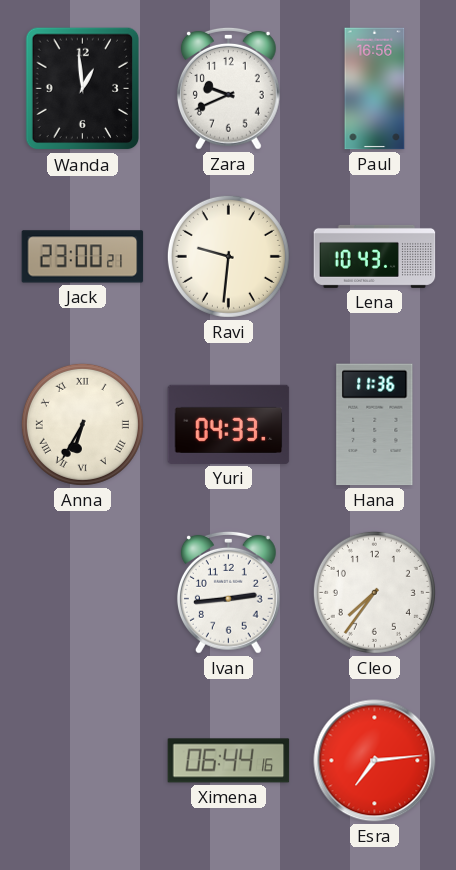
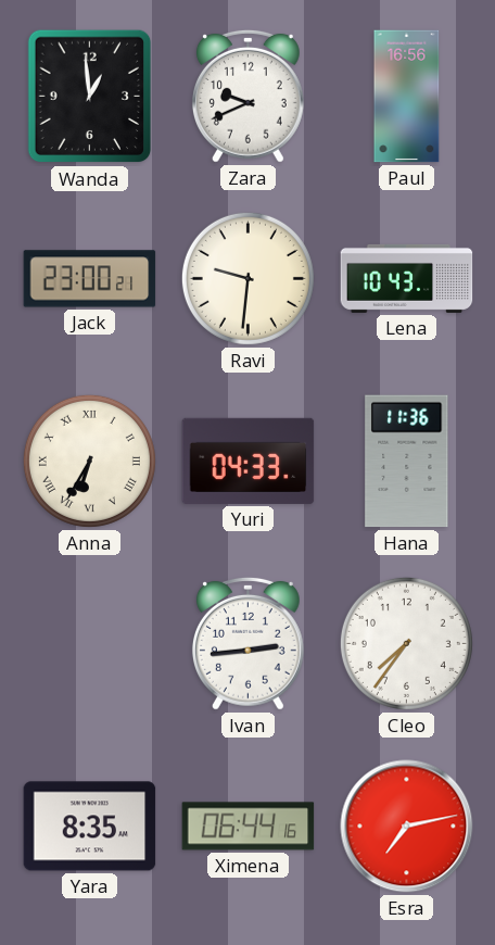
Yara: none -> 8:35 (90, 827)
Esra: 7:14 -> 7:13 (407, 827)
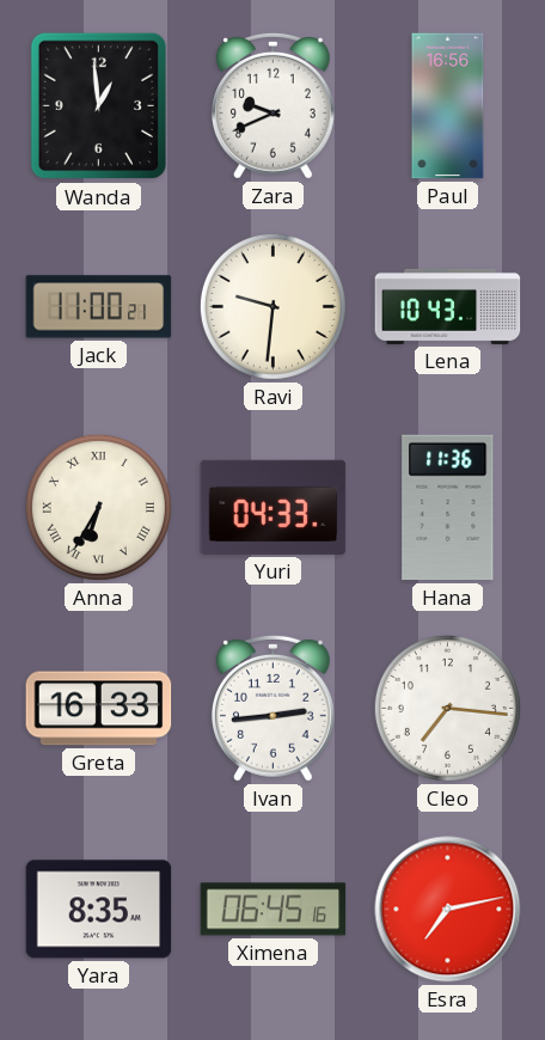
Jack: 23:00 -> 11:00 (99, 307)
Greta: none -> 16:33 (99, 709)
Cleo: 7:36 -> 7:16 (447, 708)
Ximena: 06:44 -> 06:45 (274, 910)
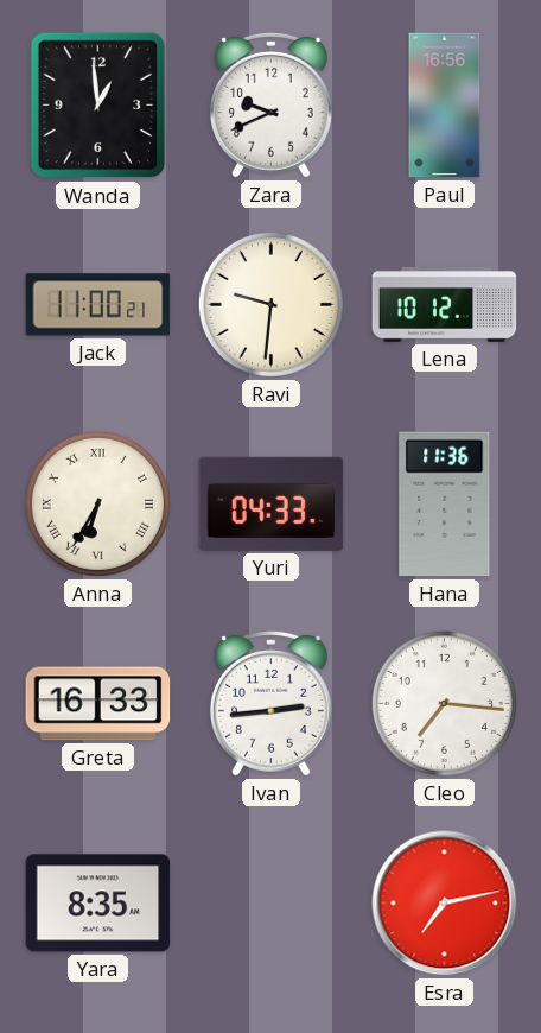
Lena: 10:43 -> 10:12 (445, 304)
Ximena: 06:45 -> none (274, 910)
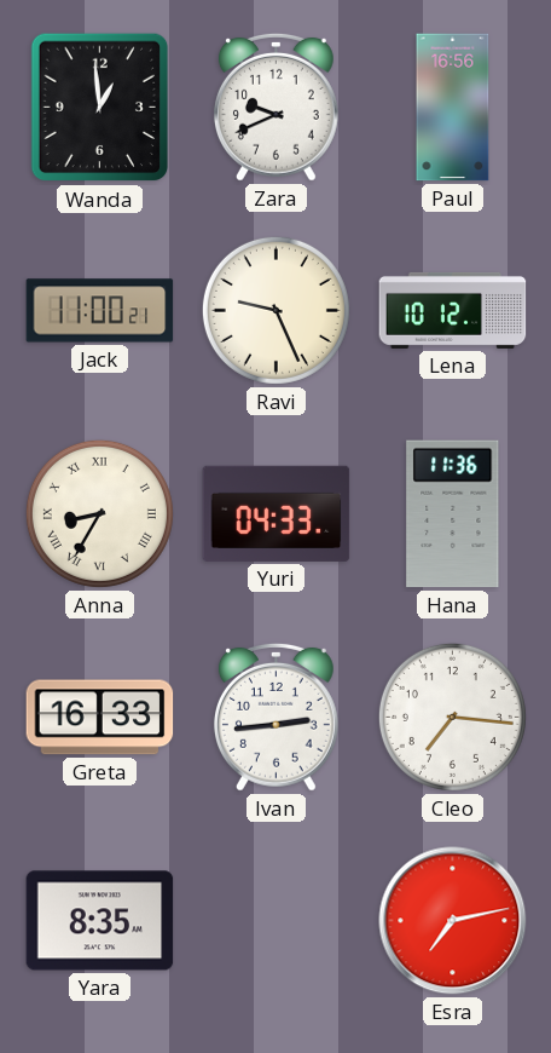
Ravi: 9:31 -> 9:26 (275, 310)
Anna: 6:35 -> 8:35 (99, 513)
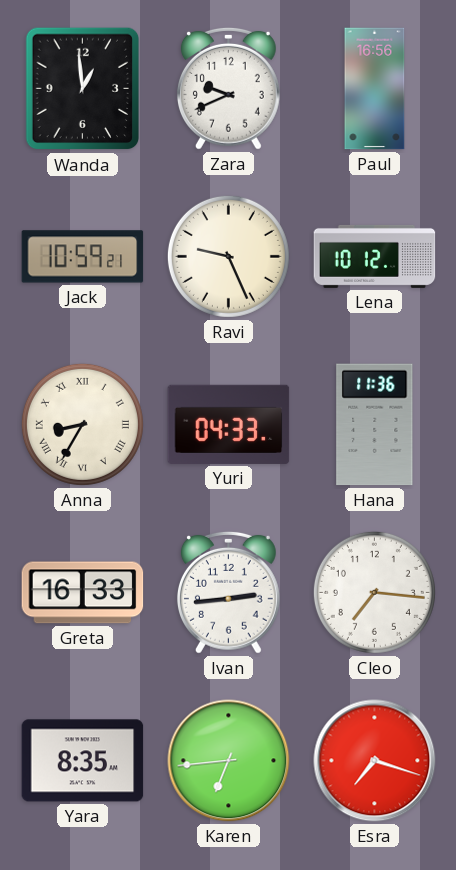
Jack: 11:00 -> 10:59 (83, 257)
Karen: none -> 6:44 (229, 761)
Esra: 7:13 -> 7:18 (375, 761)
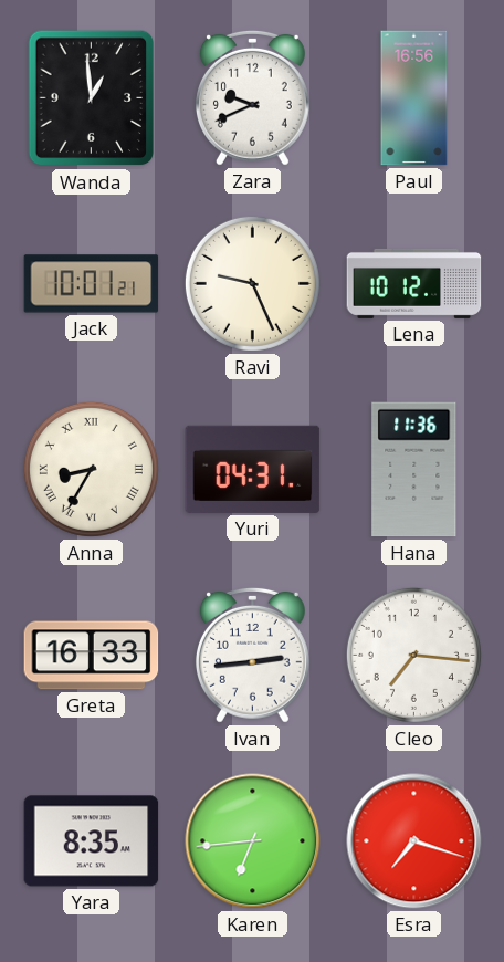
Jack: 10:59 -> 10:01 (92, 284)
Yuri: 04:33 -> 04:31 (253, 469)
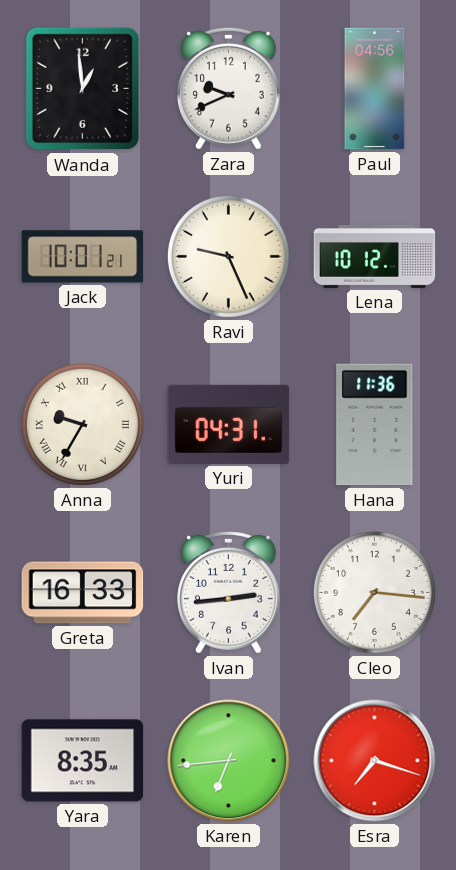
Paul: 16:56 -> 04:56 (375, 89)
Anna: 8:35 -> 9:35 (82, 424)
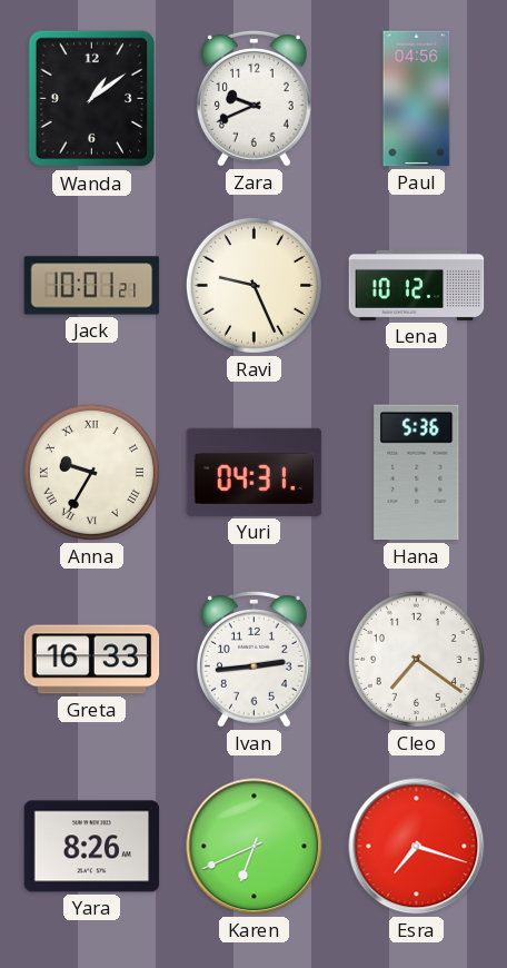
Wanda: 12:59 -> 1:09 (92, 99)
Hana: 11:36 -> 5:36 (417, 473)
Cleo: 7:16 -> 7:21 (416, 659)
Yara: 8:35 -> 8:26 (92, 847)
Karen: 6:44 -> 6:41 (255, 847)
